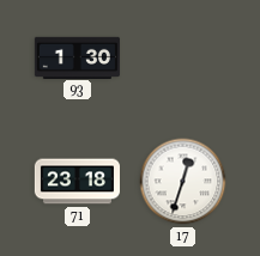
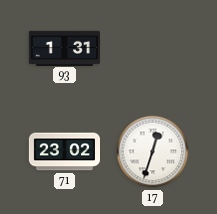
93: 1:30 -> 1:31 (64, 48)
71: 23:18 -> 23:02 (64, 152)
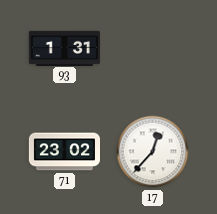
17: 12:33 -> 12:37 (153, 152)
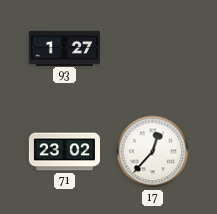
93: 1:31 -> 1:27 (64, 48)
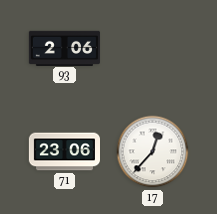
93: 1:27 -> 2:06 (64, 48)
71: 23:02 -> 23:06 (64, 152)
